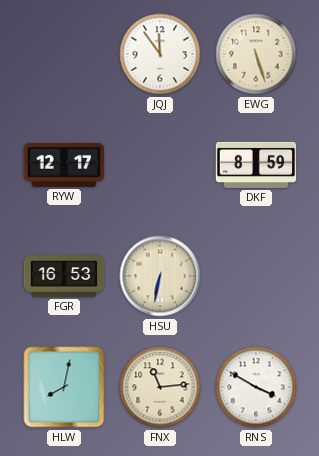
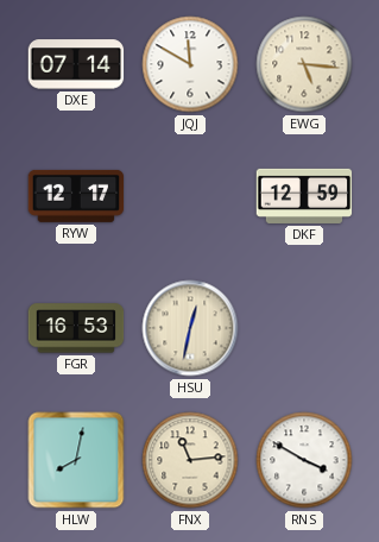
DXE: none -> 07:14 (76, 64)
JQJ: 11:54 -> 11:50 (190, 64)
EWG: 5:27 -> 5:16 (304, 64)
DKF: 8:59 -> 12:59 (304, 196)
HSU: 6:32 -> 12:32 (190, 328)
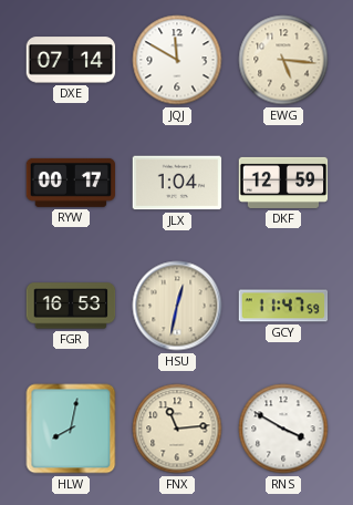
RYW: 12:17 -> 00:17 (71, 183)
JLX: none -> 1:04 (177, 183)
GCY: none -> 11:47 (283, 306)
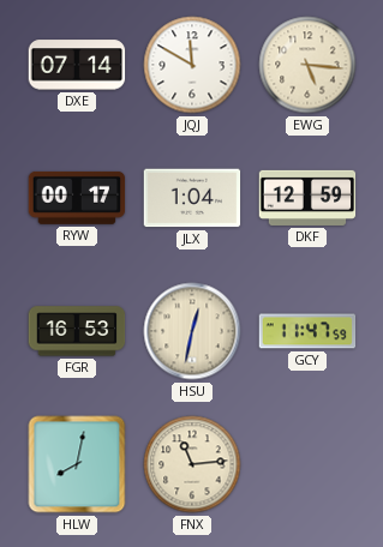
RNS: 3:50 -> none (283, 429)
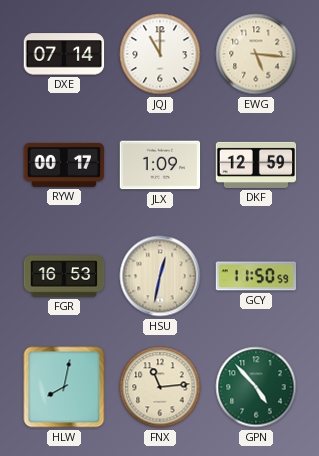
JQJ: 11:50 -> 11:00 (160, 54)
JLX: 1:04 -> 1:09 (160, 165)
GCY: 11:47 -> 11:50 (256, 276)
GPN: none -> 4:53 (256, 387)
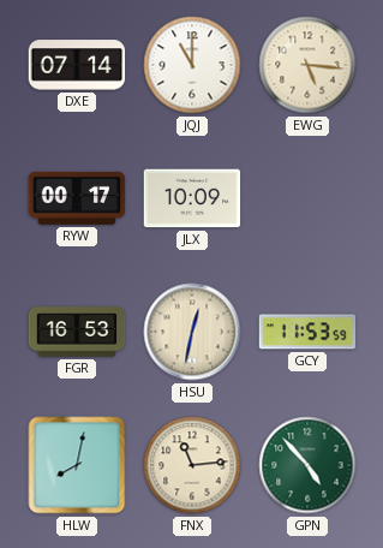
JLX: 1:09 -> 10:09 (192, 198)
DKF: 12:59 -> none (256, 165)
GCY: 11:50 -> 11:53 (307, 332)
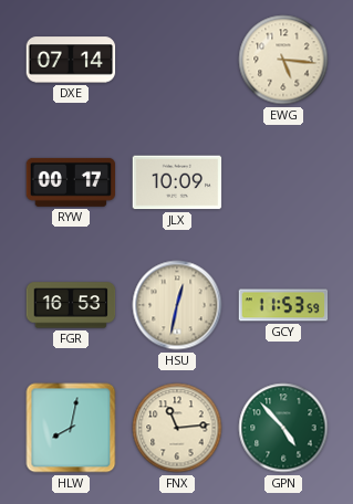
JQJ: 11:00 -> none (192, 65)
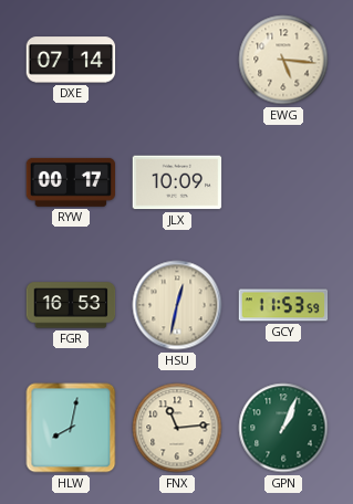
GPN: 4:53 -> 1:04 (283, 428)
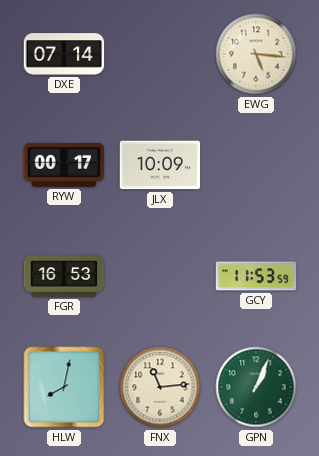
HSU: 12:32 -> none (177, 305)
